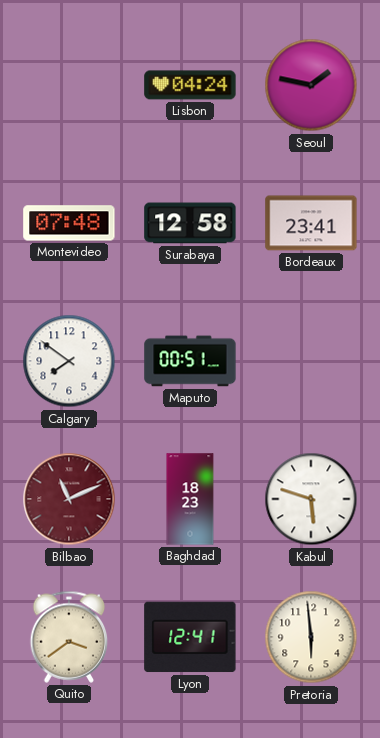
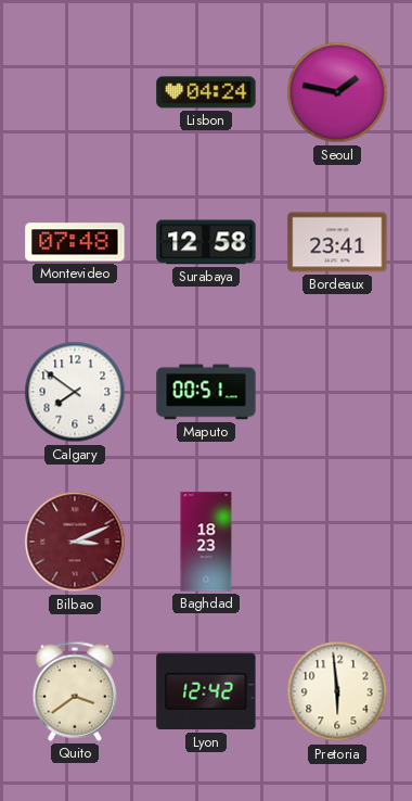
Bilbao: 11:11 -> 3:11 (75, 542)
Kabul: 5:48 -> none (311, 499)
Lyon: 12:41 -> 12:42 (206, 691)
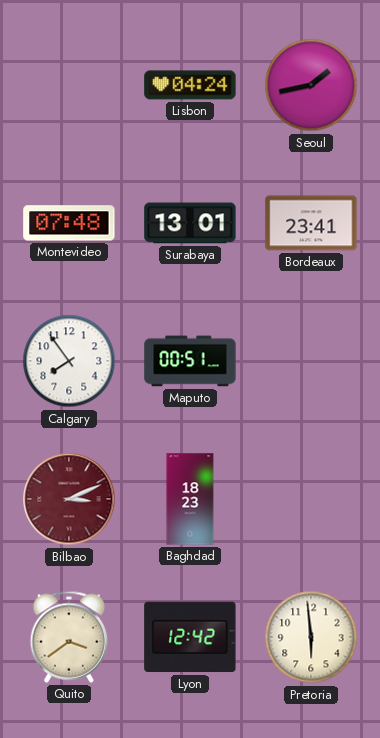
Seoul: 1:47 -> 1:43 (311, 85)
Surabaya: 12:58 -> 13:01 (190, 223)
Calgary: 7:51 -> 7:54 (69, 361)
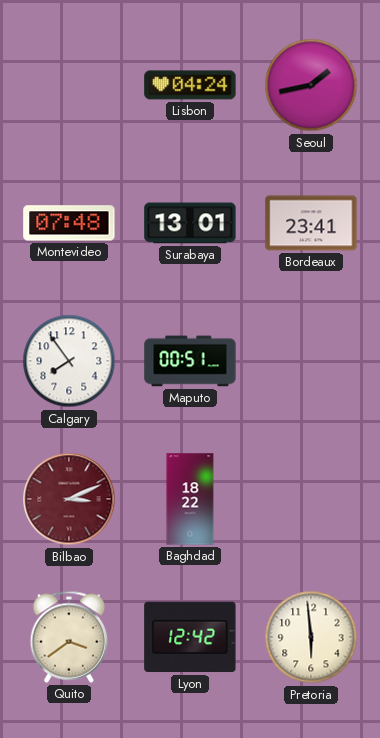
Baghdad: 18:23 -> 18:22 (190, 499)
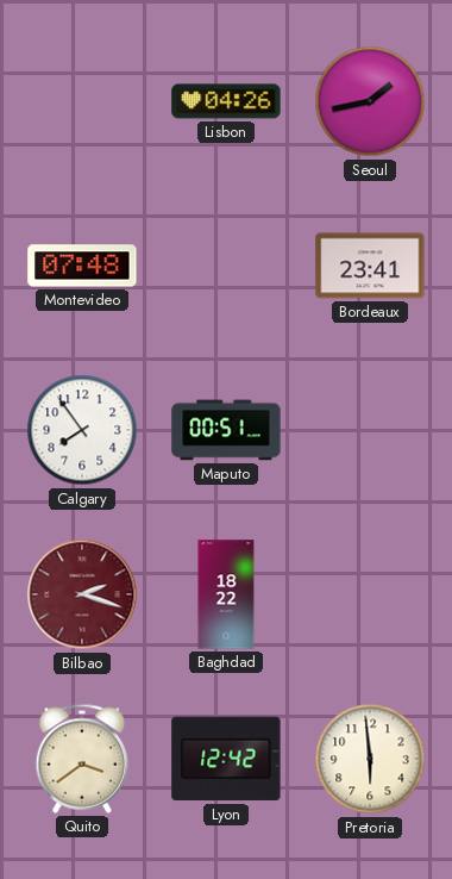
Lisbon: 04:24 -> 04:26 (226, 101)
Surabaya: 13:01 -> none (190, 223)
Bilbao: 3:11 -> 2:18 (82, 594)
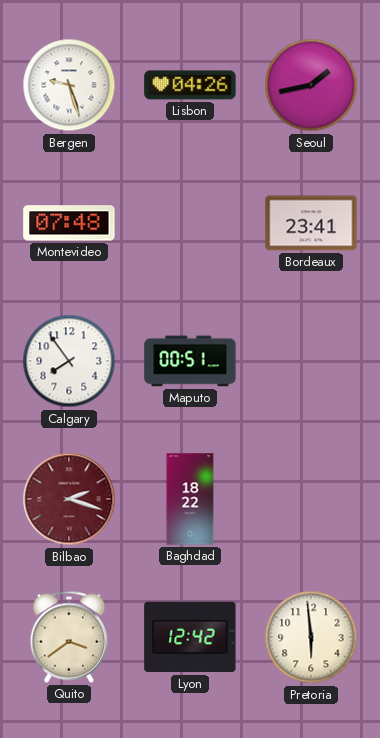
Bergen: none -> 9:27 (69, 85)
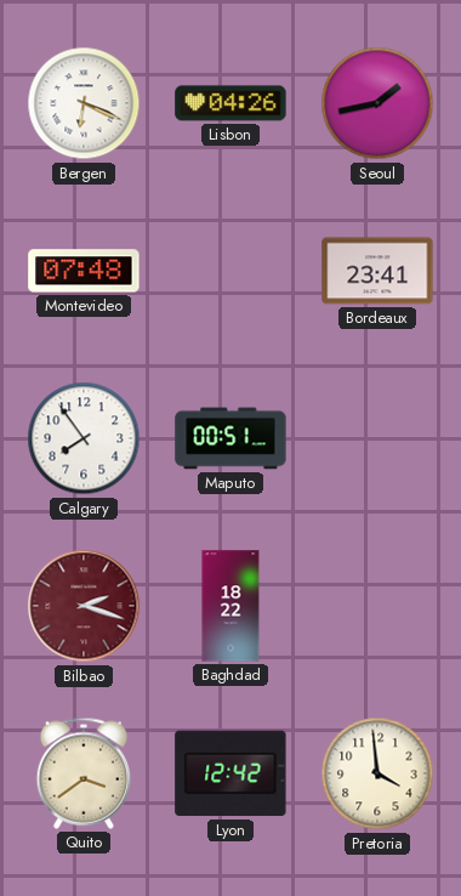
Bergen: 9:27 -> 6:19 (84, 103)
Pretoria: 5:59 -> 3:59 (377, 773)
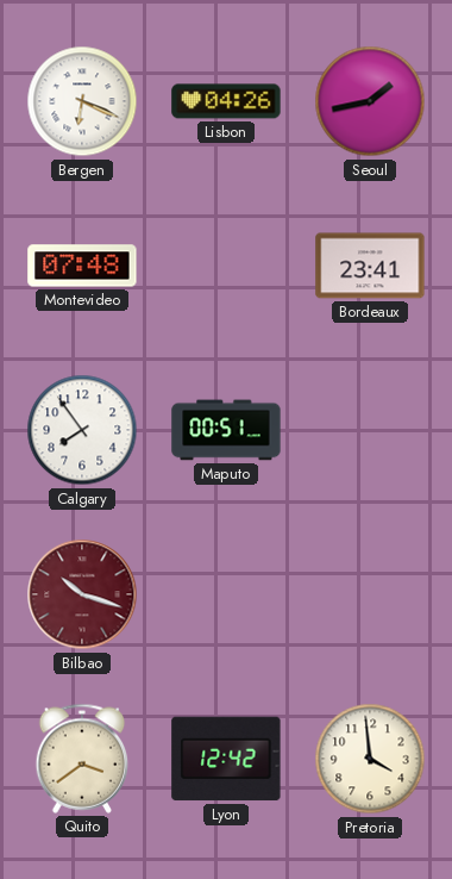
Bilbao: 2:18 -> 10:18 (82, 594)
Baghdad: 18:22 -> none (231, 606)
